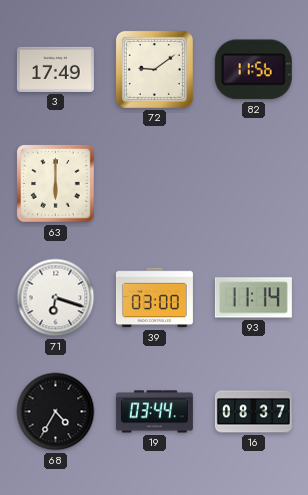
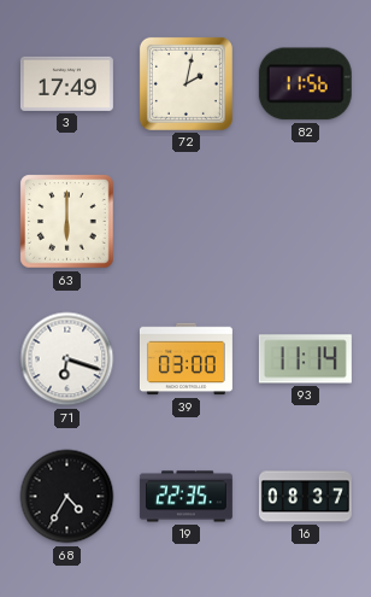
72: 9:09 -> 2:02 (185, 83)
19: 03:44 -> 22:35 (185, 497)
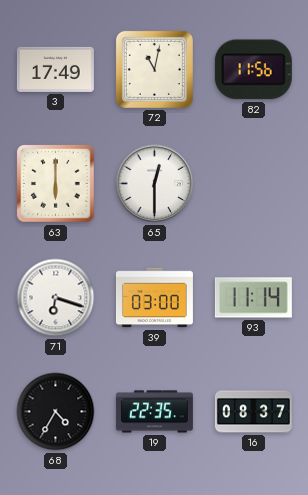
72: 2:02 -> 11:02 (154, 69)
65: none -> 12:30 (155, 184)
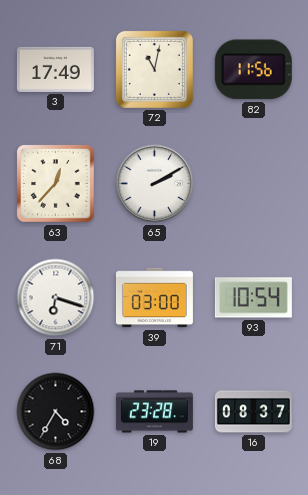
63: 6:00 -> 12:37 (56, 184)
65: 12:30 -> 2:10 (155, 184)
93: 11:14 -> 10:54 (253, 298)
19: 22:35 -> 23:28 (154, 412)
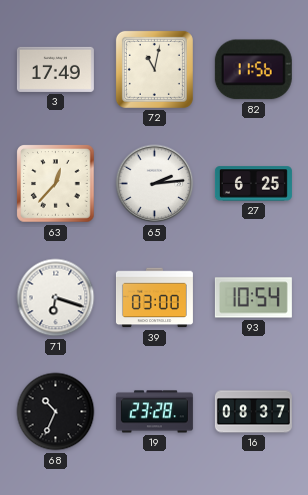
65: 2:10 -> 2:14 (155, 184)
27: none -> 6:25 (253, 184)
68: 4:35 -> 10:34 (56, 412)
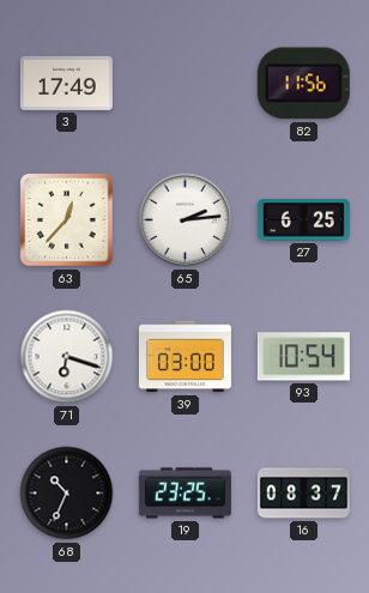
72: 11:02 -> none (154, 69)
19: 23:28 -> 23:25 (184, 494)
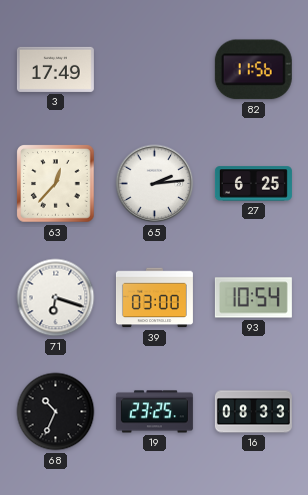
16: 08:37 -> 08:33 (253, 412)
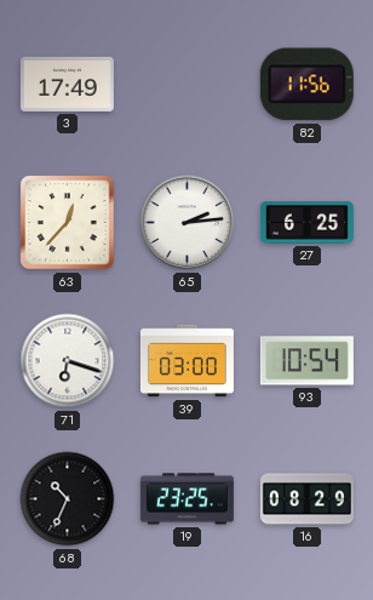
16: 08:33 -> 08:29 (306, 499)
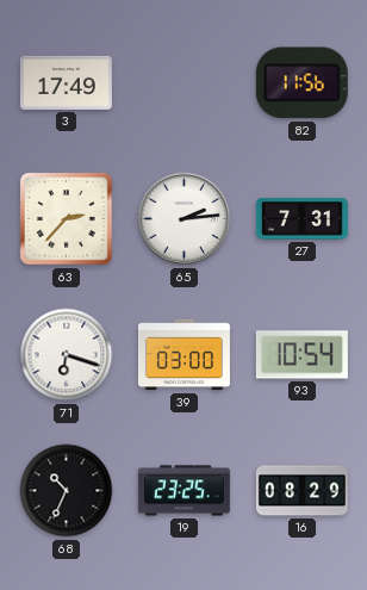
63: 12:37 -> 2:37 (67, 219)
27: 6:25 -> 7:31 (301, 219)
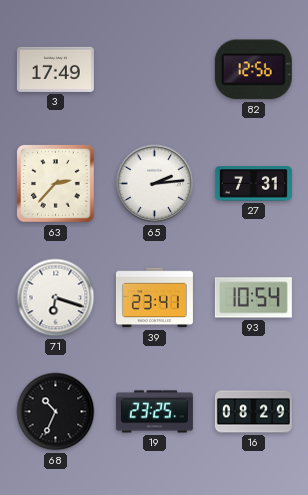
82: 11:56 -> 12:56 (253, 70)
39: 03:00 -> 23:41 (154, 298)
